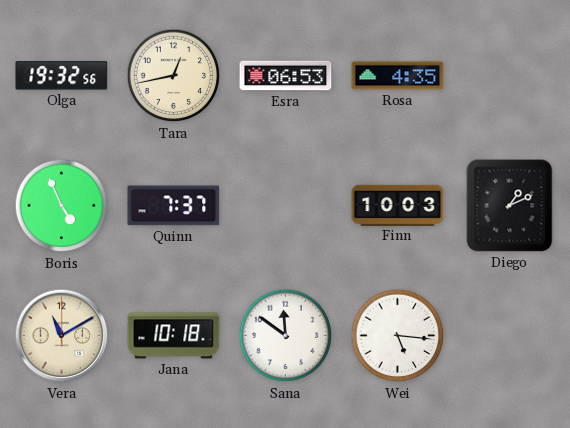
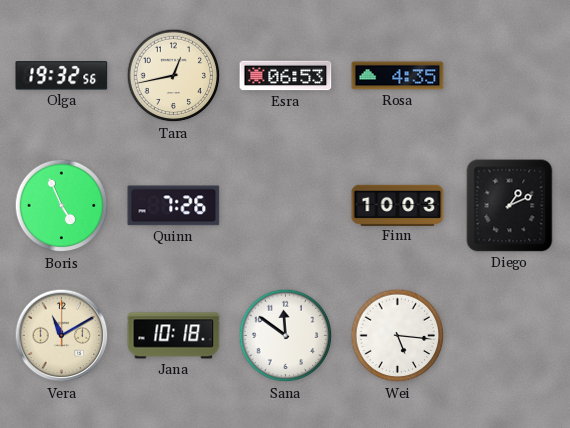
Quinn: 7:37 -> 7:26 (174, 206)
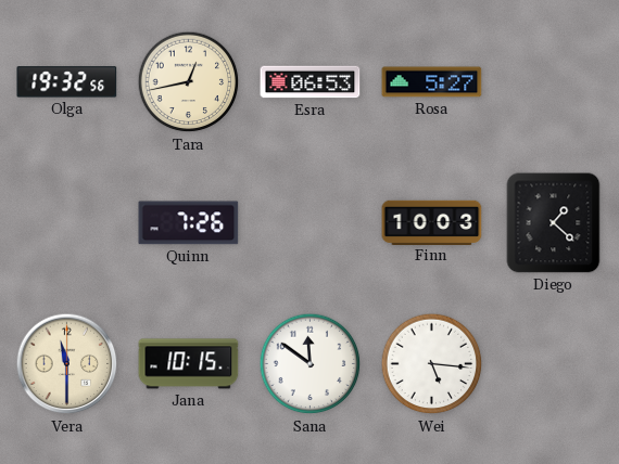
Rosa: 4:35 -> 5:27 (432, 82)
Boris: 4:56 -> none (62, 206)
Diego: 1:11 -> 1:22 (554, 223)
Vera: 11:10 -> 11:30 (67, 364)
Jana: 10:18 -> 10:15 (189, 364)
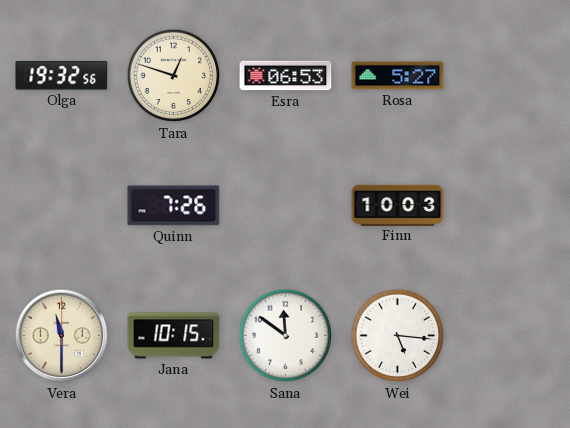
Tara: 12:43 -> 12:48 (174, 76)
Diego: 1:22 -> none (554, 223)
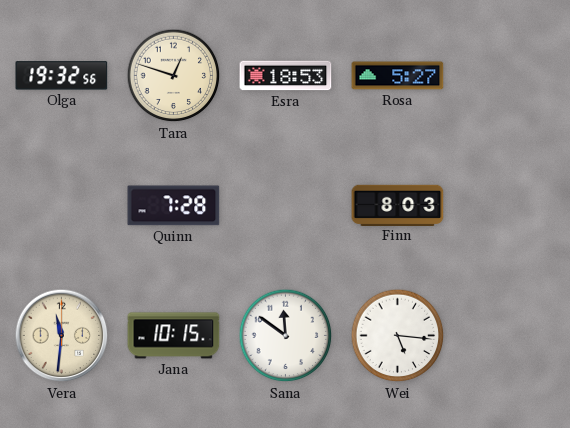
Esra: 06:53 -> 18:53 (286, 76)
Quinn: 7:26 -> 7:28 (174, 206)
Finn: 10:03 -> 8:03 (398, 205)
Vera: 11:30 -> 11:31 (62, 336)
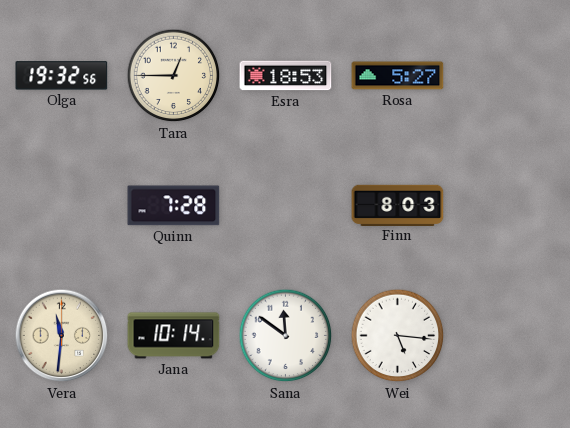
Tara: 12:48 -> 12:45 (174, 76)
Jana: 10:15 -> 10:14 (174, 336)
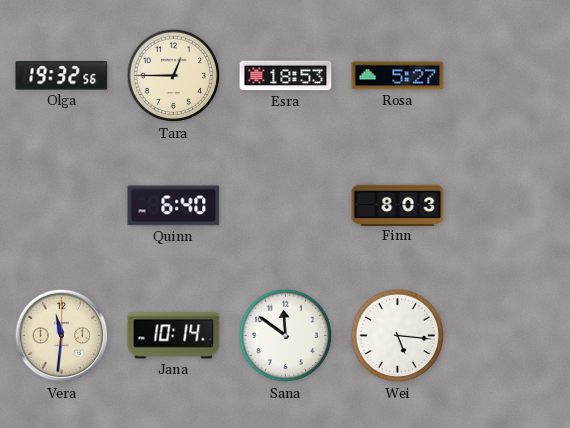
Quinn: 7:28 -> 6:40 (174, 206)
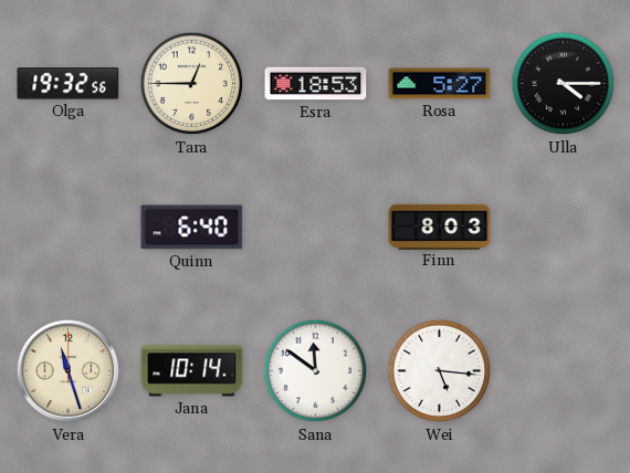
Ulla: none -> 4:15 (564, 84)
Vera: 11:31 -> 11:27 (69, 371)
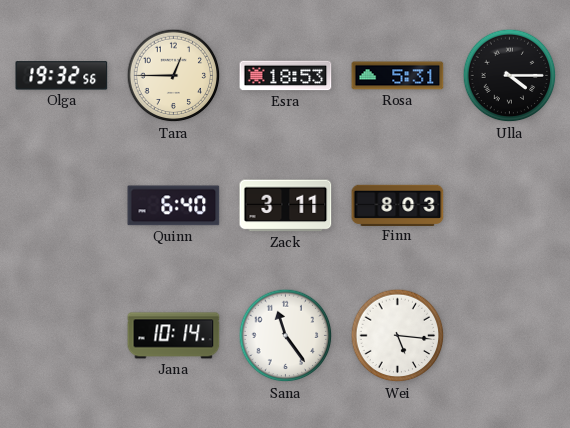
Rosa: 5:27 -> 5:31 (398, 76)
Zack: none -> 3:11 (286, 206)
Vera: 11:27 -> none (69, 371)
Sana: 11:51 -> 11:24 (286, 336)
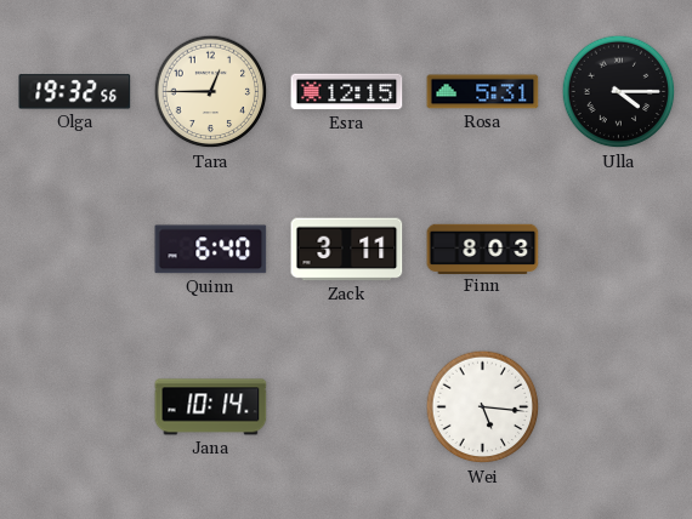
Esra: 18:53 -> 12:15 (347, 92)
Sana: 11:24 -> none (286, 336)
